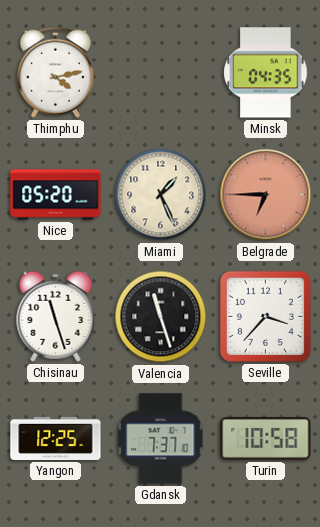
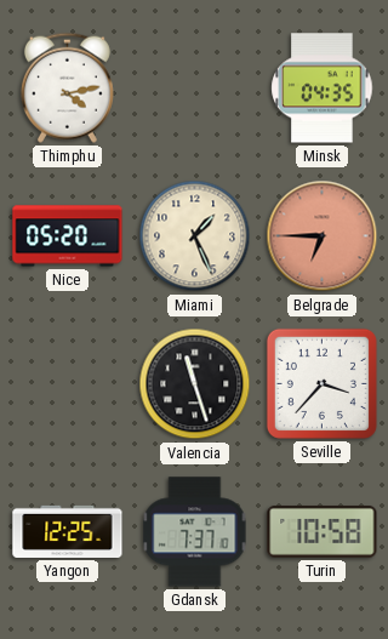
Chisinau: 11:27 -> none (56, 316)
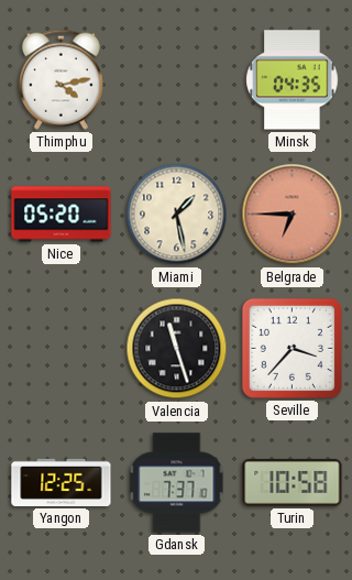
Miami: 1:26 -> 1:28 (177, 215)
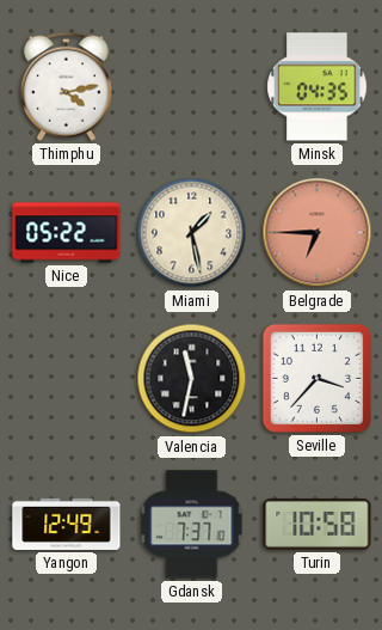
Nice: 05:20 -> 05:22 (67, 233)
Valencia: 11:27 -> 11:32 (192, 379)
Yangon: 12:25 -> 12:49 (67, 524)
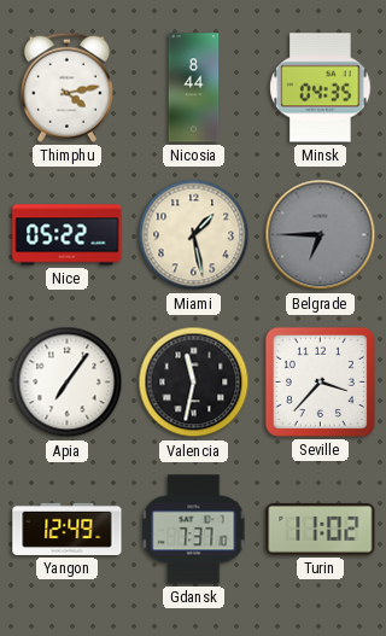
Nicosia: none -> 8:44 (194, 88)
Belgrade dial: salmon -> grey (321, 235)
Apia: none -> 7:06 (68, 383)
Turin: 10:58 -> 11:02 (321, 530)
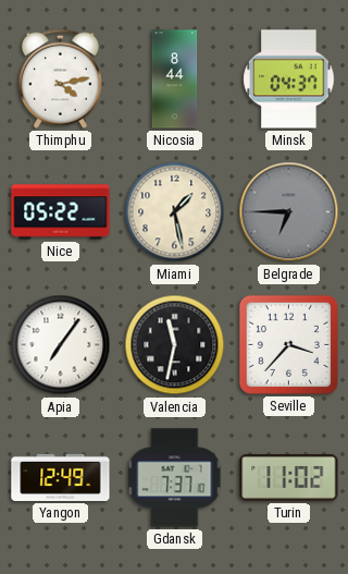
Minsk: 04:35 -> 04:37 (289, 80)
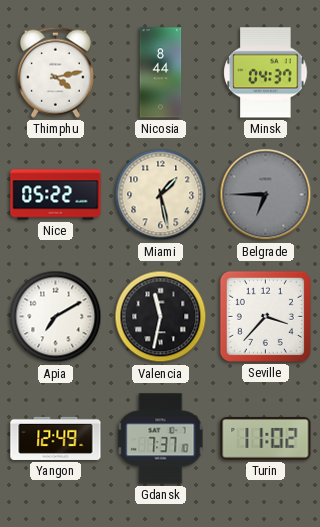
Apia: 7:06 -> 7:10 (56, 317)
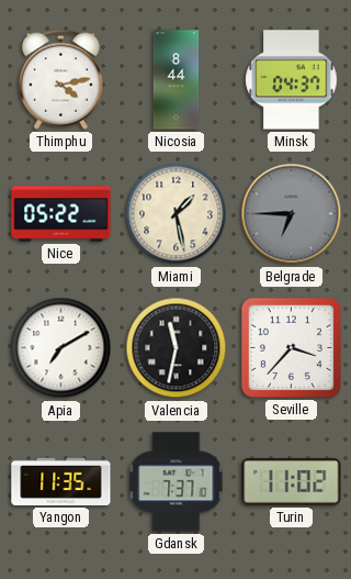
Yangon: 12:49 -> 11:35 (61, 481)
